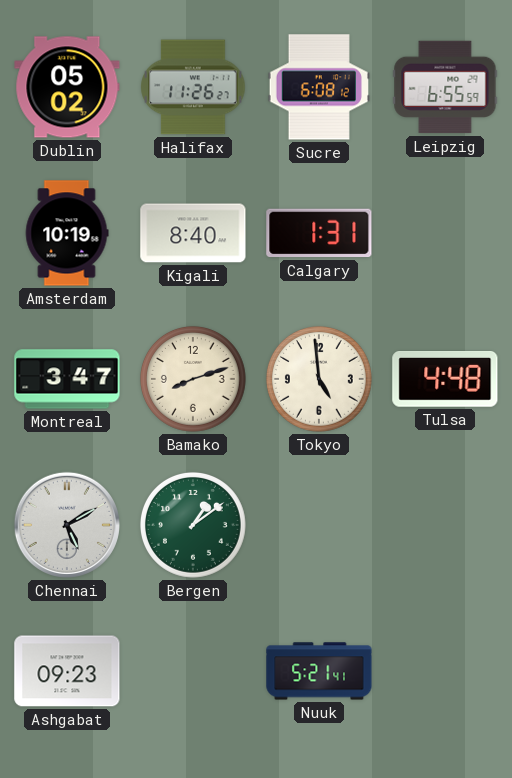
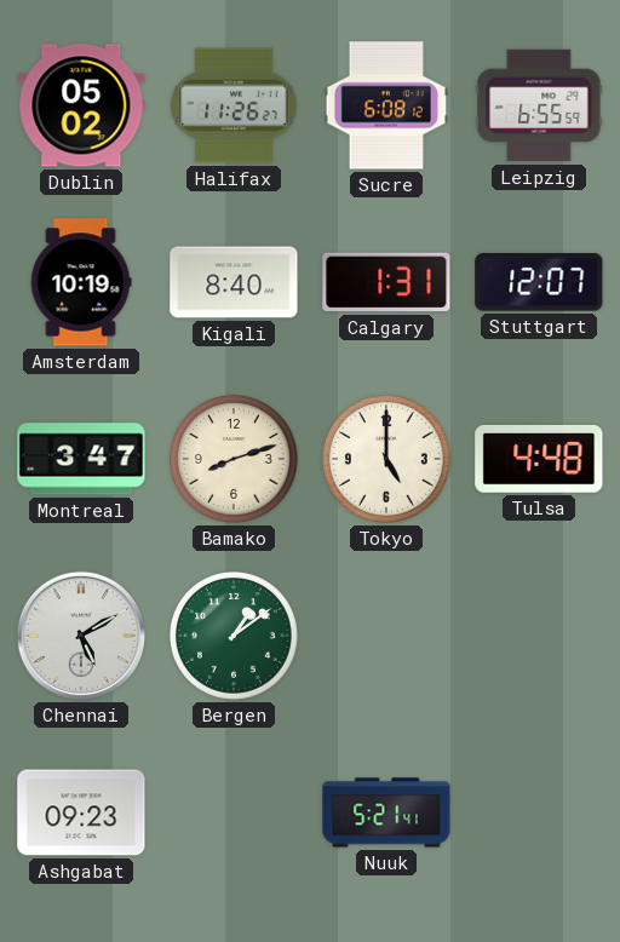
Stuttgart: none -> 12:07 (539, 282)
Tokyo: 4:59 -> 5:00 (386, 459)
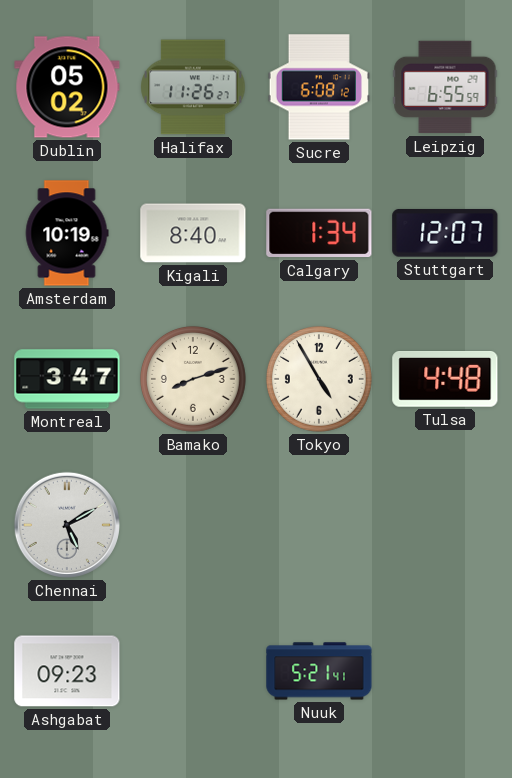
Calgary: 1:31 -> 1:34 (319, 233)
Tokyo: 5:00 -> 4:55 (319, 379)
Bergen: 1:09 -> none (234, 636)
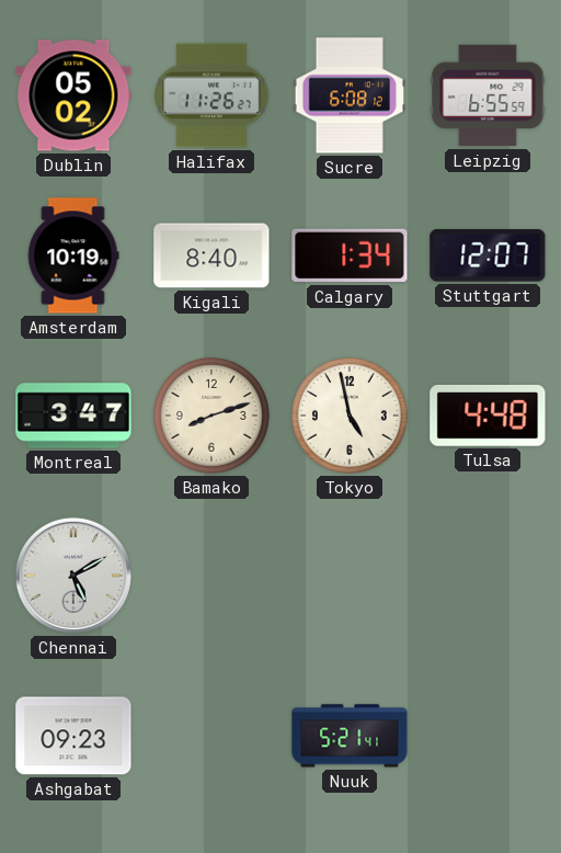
Tokyo: 4:55 -> 4:58 (350, 416)
